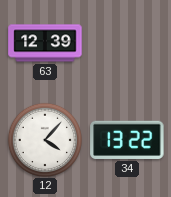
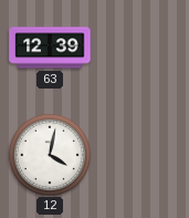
12: 4:07 -> 4:02 (49, 154)
34: 13:22 -> none (127, 140)
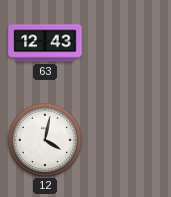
63: 12:39 -> 12:43 (45, 43)
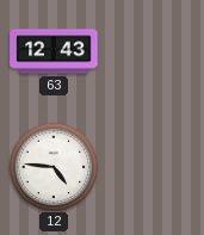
12: 4:02 -> 4:46 (52, 166)
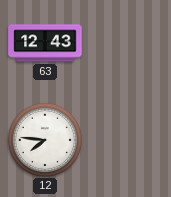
12: 4:46 -> 7:46 (44, 139)
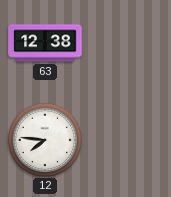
63: 12:43 -> 12:38 (45, 43)
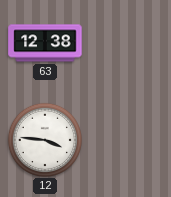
12: 7:46 -> 3:46 (44, 139)
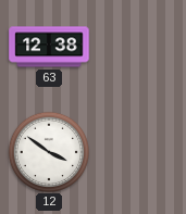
12: 3:46 -> 3:51 (48, 151)
